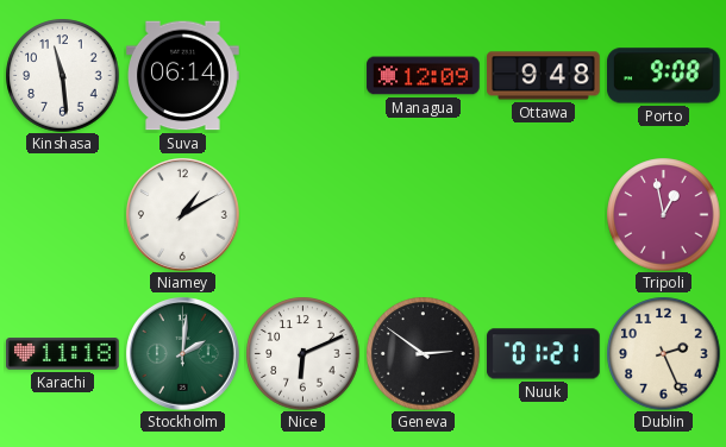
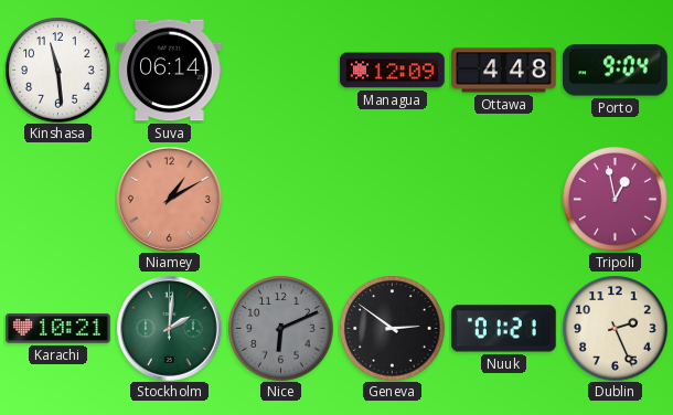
Ottawa: 9:48 -> 4:48 (504, 71)
Porto: 9:08 -> 9:04 (616, 71)
Niamey dial: white -> salmon (170, 200)
Karachi: 11:18 -> 10:21 (58, 329)
Nice dial: white -> grey (280, 328)
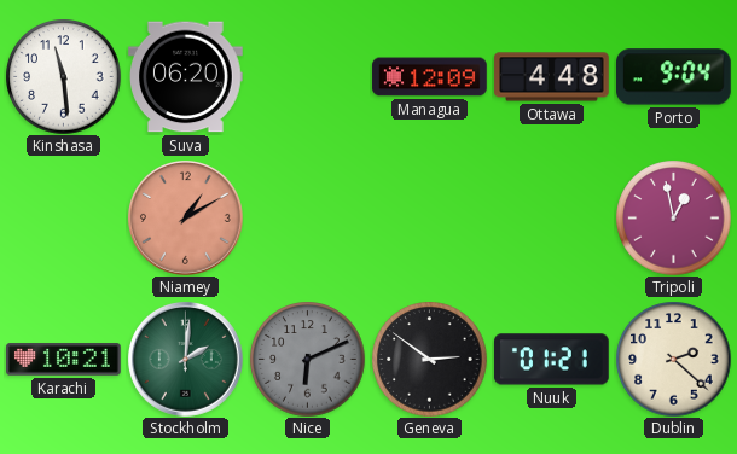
Suva: 06:14 -> 06:20 (186, 77)
Dublin: 2:26 -> 2:22 (673, 359)
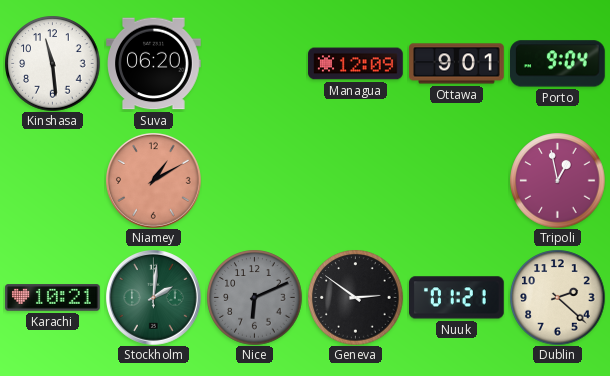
Ottawa: 4:48 -> 9:01 (457, 64)
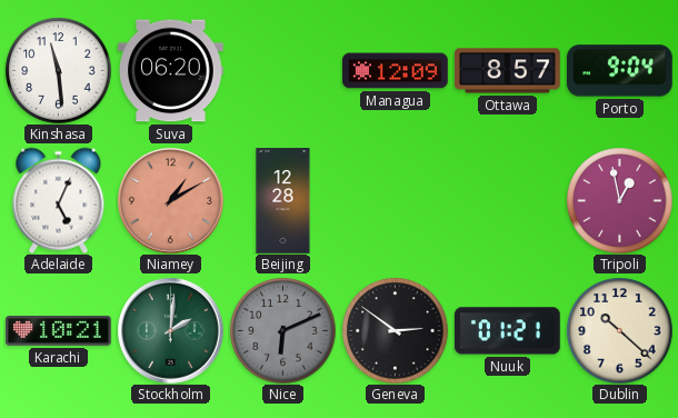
Ottawa: 9:01 -> 8:57 (508, 71)
Adelaide: none -> 5:04 (59, 200)
Beijing: none -> 12:28 (283, 201)
Dublin: 2:22 -> 10:22 (619, 330)
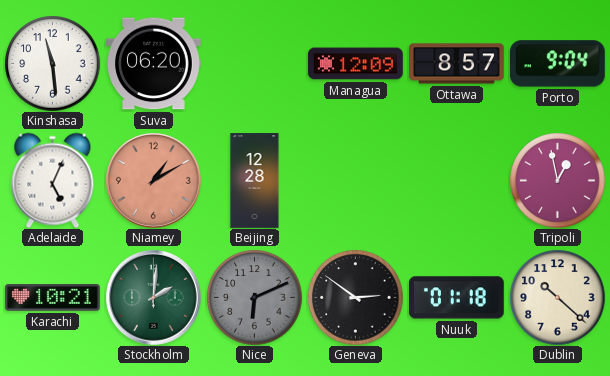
Nuuk: 01:21 -> 01:18 (457, 298)
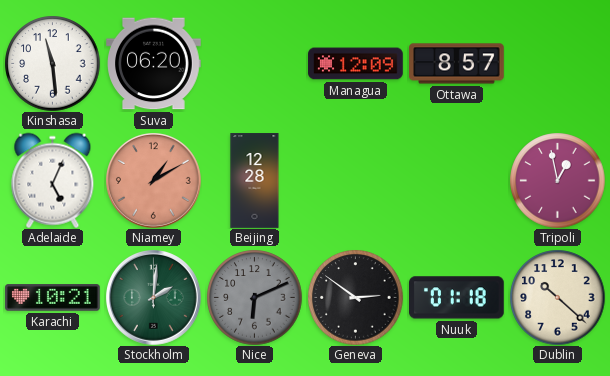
Porto: 9:04 -> none (558, 64)
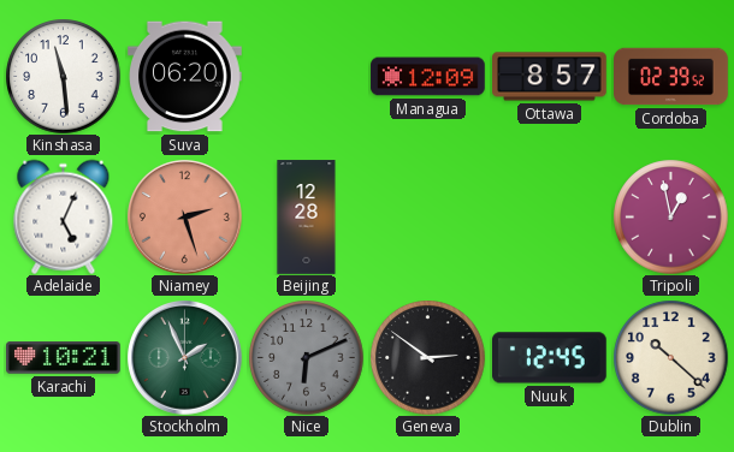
Cordoba: none -> 02:39 (671, 77)
Niamey: 1:10 -> 2:27 (185, 218)
Stockholm: 2:01 -> 1:56 (185, 358)
Nuuk: 01:18 -> 12:45 (550, 358)
